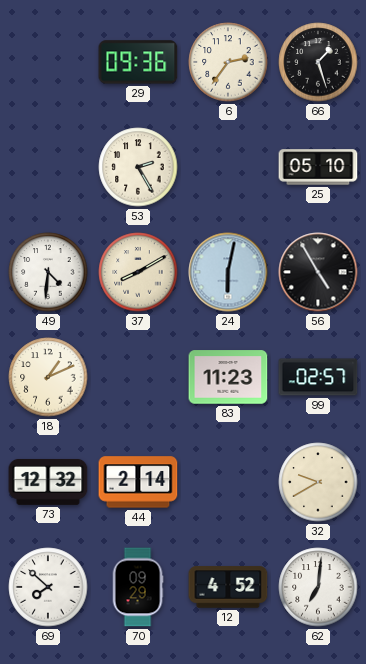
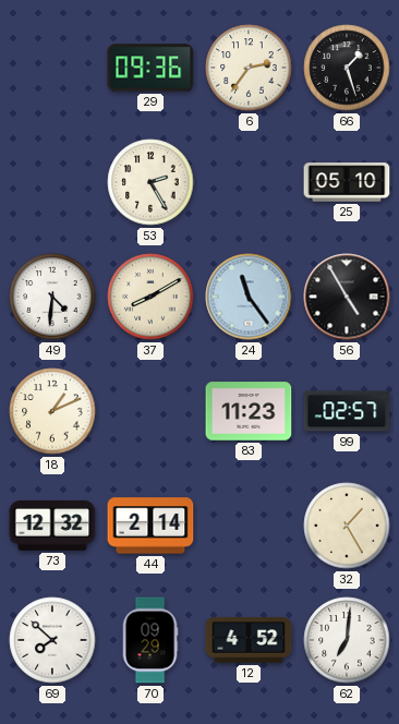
24: 6:02 -> 11:24 (249, 297)
32: 9:40 -> 1:25 (347, 526)
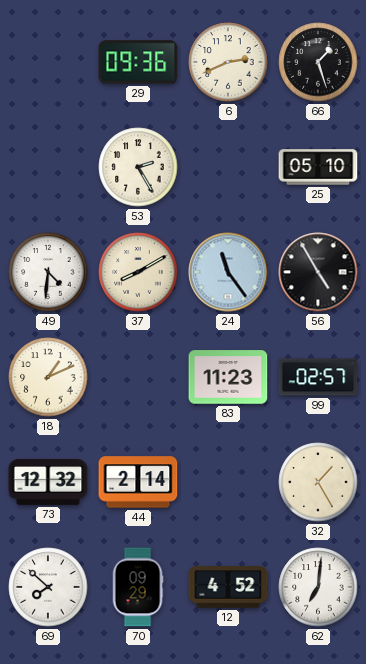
6: 2:36 -> 2:41 (228, 62)
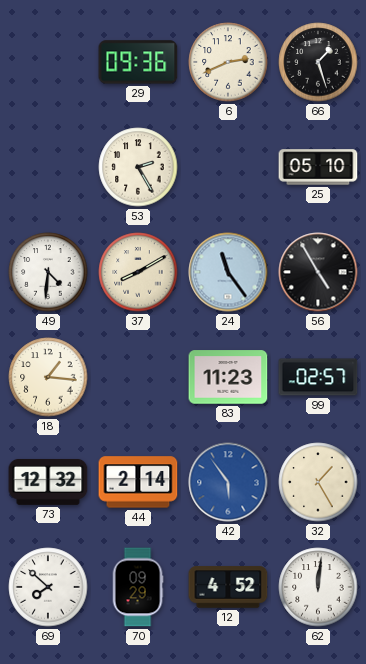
18: 1:11 -> 1:16 (48, 377)
42: none -> 5:54 (228, 482)
62: 7:01 -> 12:01 (318, 587)
